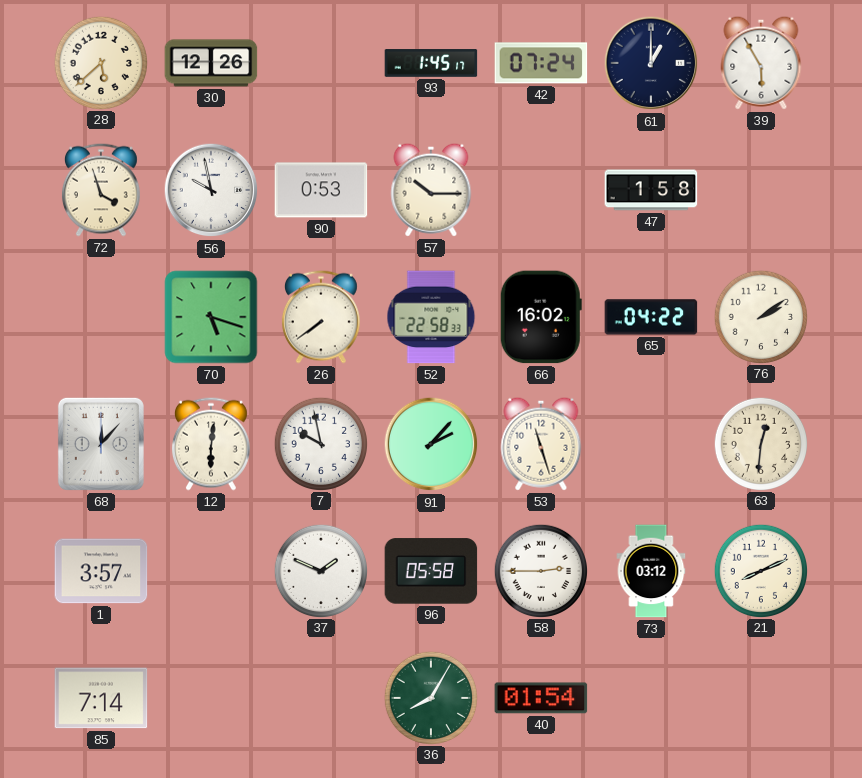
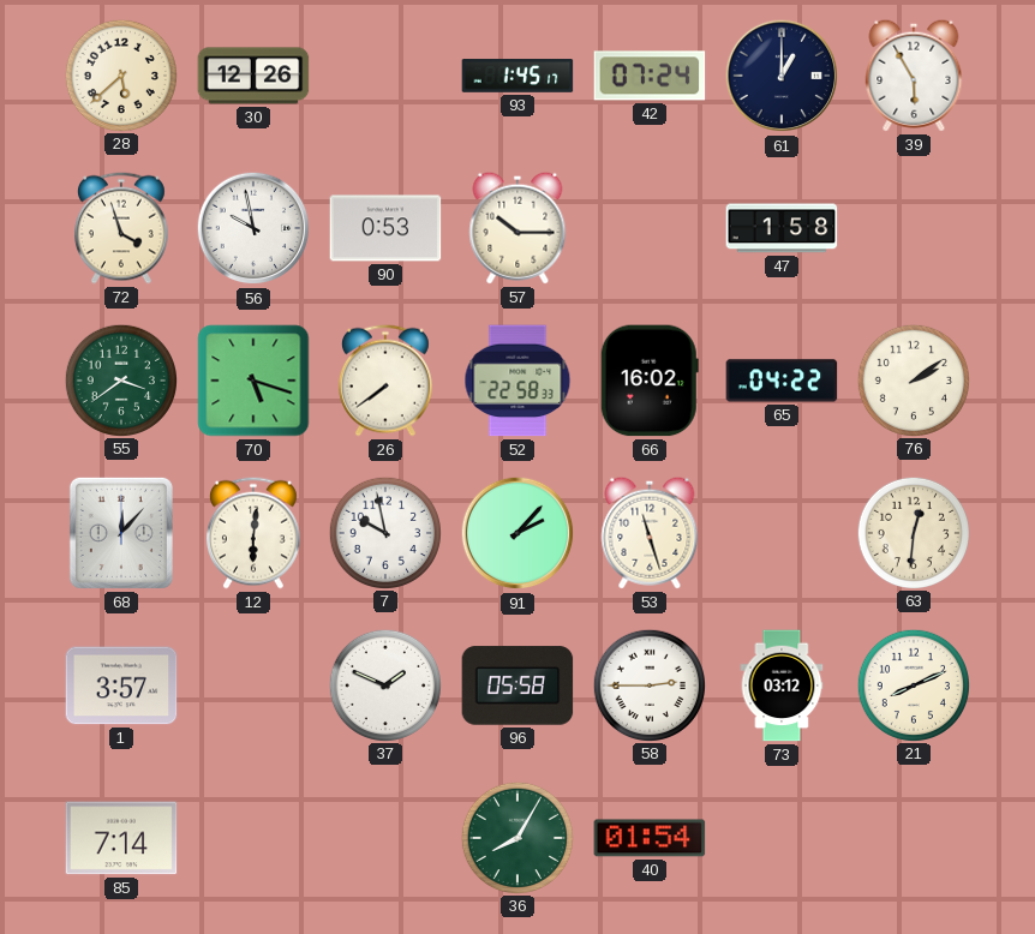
55: none -> 3:39 (120, 379)
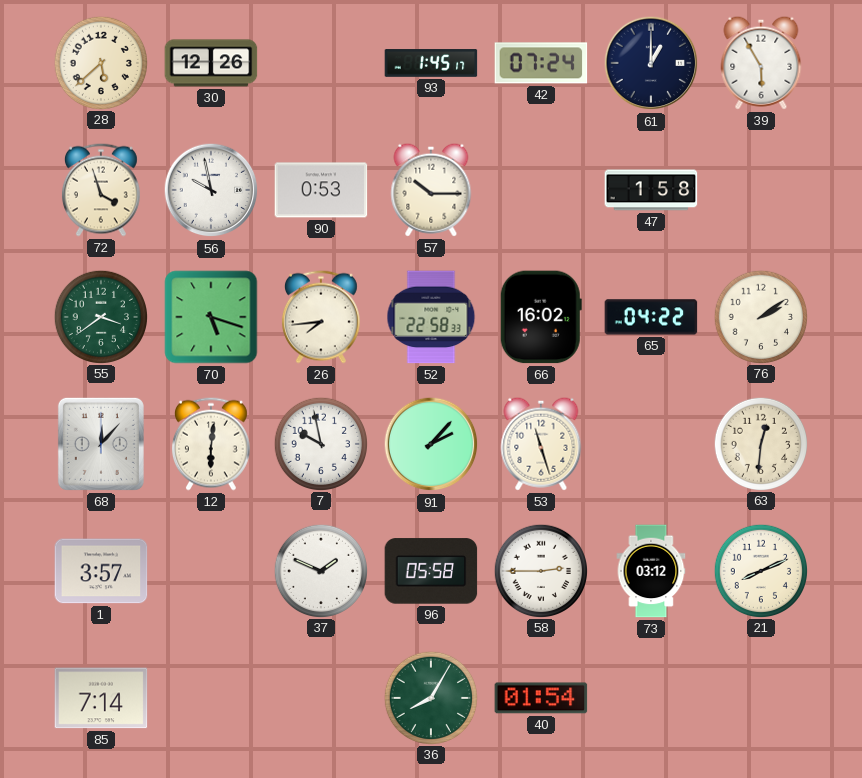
26: 7:39 -> 7:44 (321, 317)
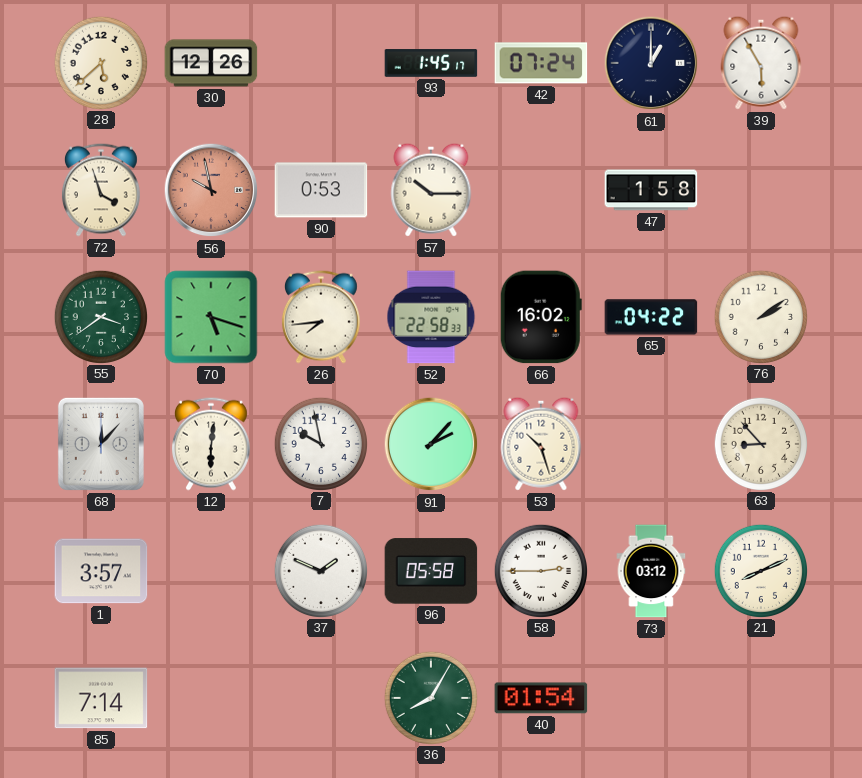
56 dial: white -> salmon (211, 190)
53: 11:27 -> 10:27 (541, 444)
63: 12:31 -> 8:53 (760, 443)
